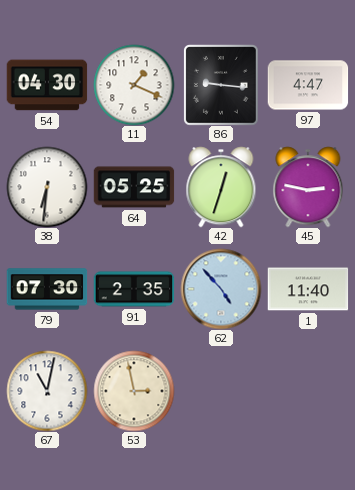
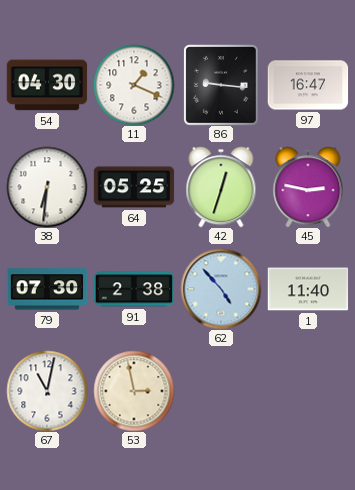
97: 4:47 -> 16:47 (308, 85)
91: 2:35 -> 2:38 (134, 289)
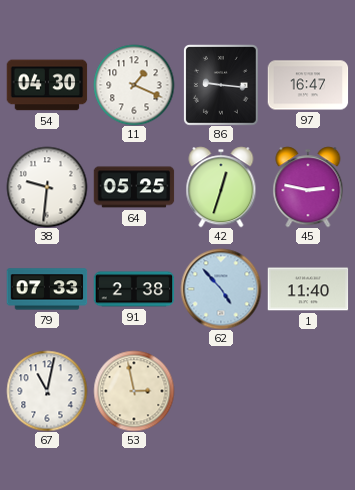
38: 6:31 -> 9:31 (47, 187)
79: 07:30 -> 07:33 (47, 289)
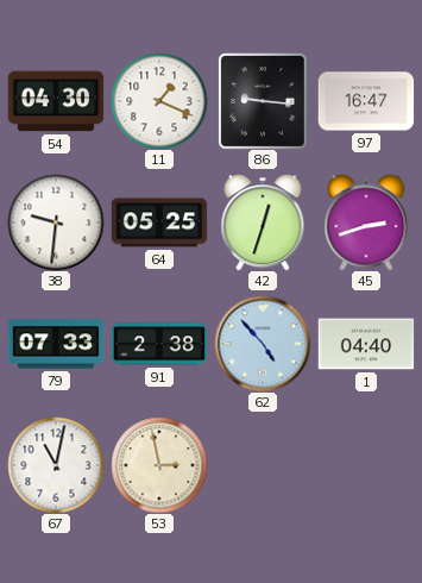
45: 2:47 -> 2:42 (366, 222)
1: 11:40 -> 04:40 (366, 344)
